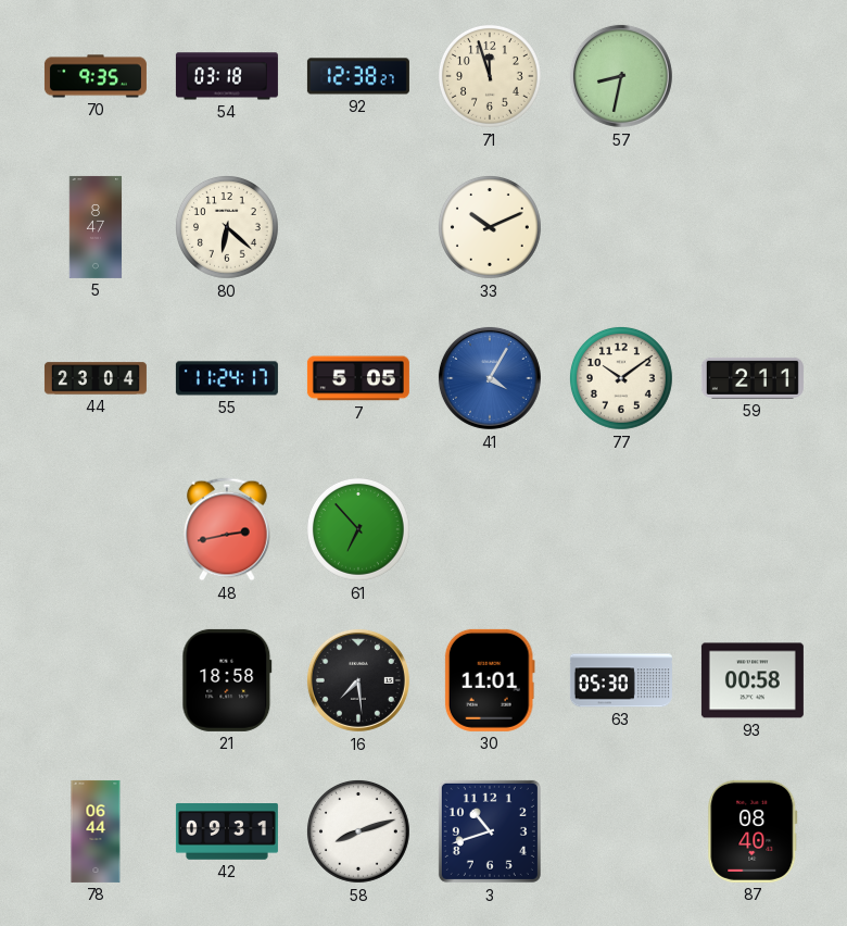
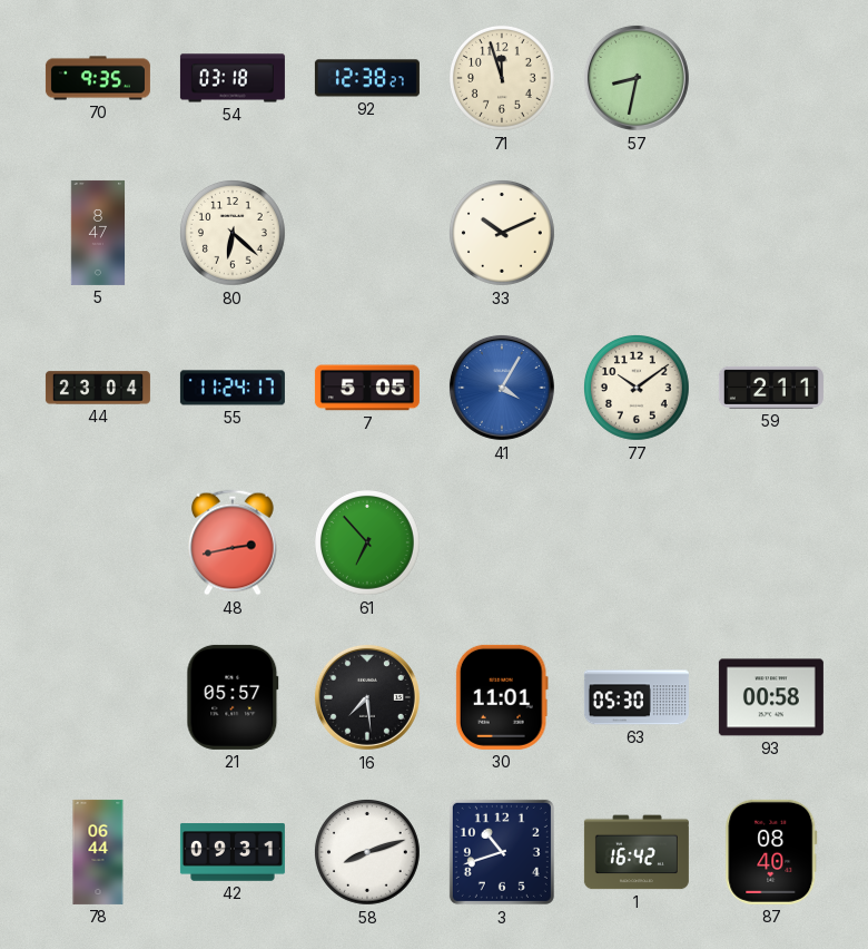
21: 18:58 -> 05:57 (233, 697)
1: none -> 16:42 (637, 852)
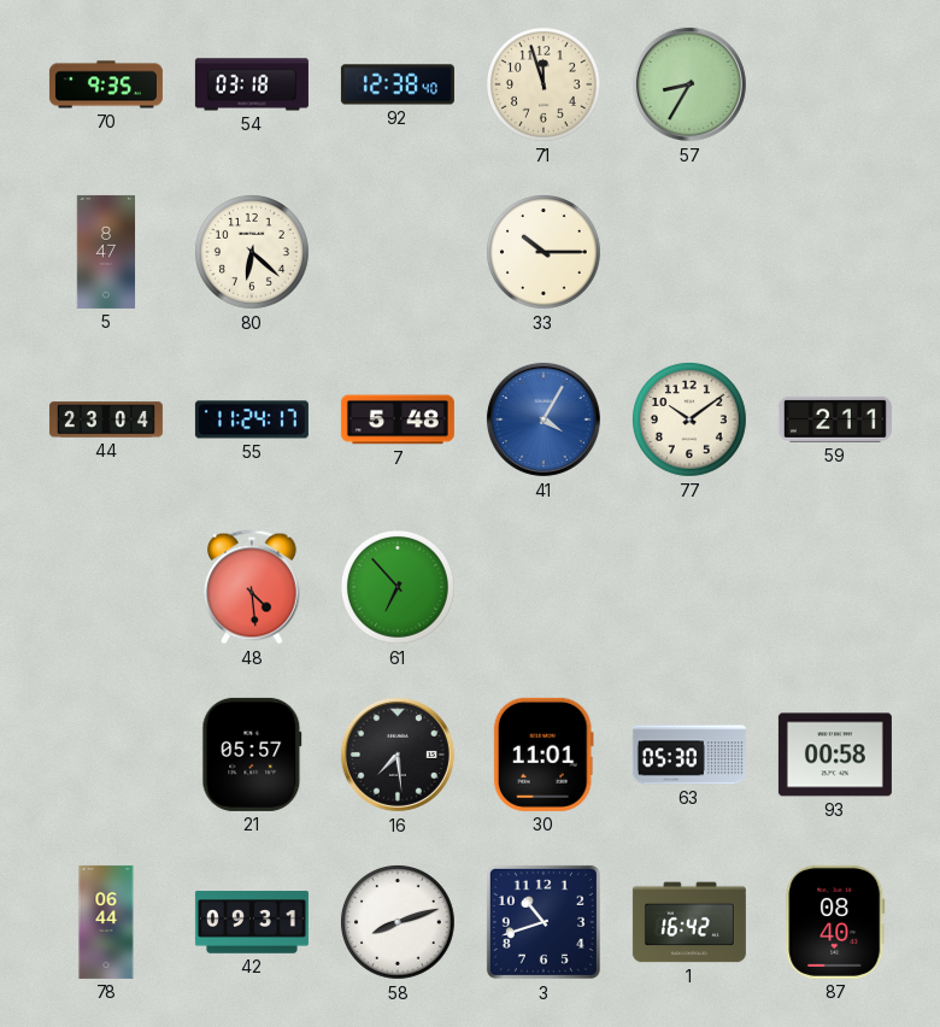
92: 12:38:27 -> 12:38:40 (398, 84)
57: 8:32 -> 8:35 (689, 84)
33: 10:11 -> 10:15 (544, 253)
7: 5:05 -> 5:48 (398, 419)
48: 2:43 -> 4:29 (253, 587)
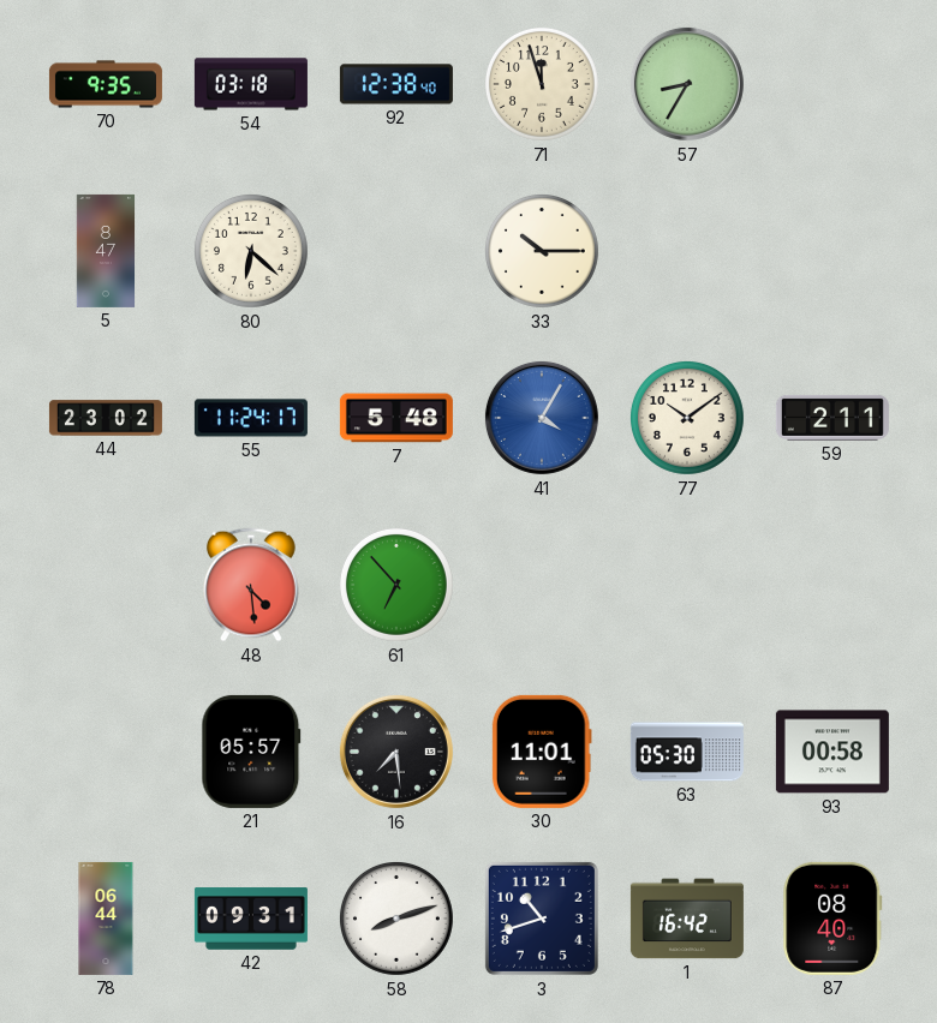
44: 23:04 -> 23:02 (106, 418)
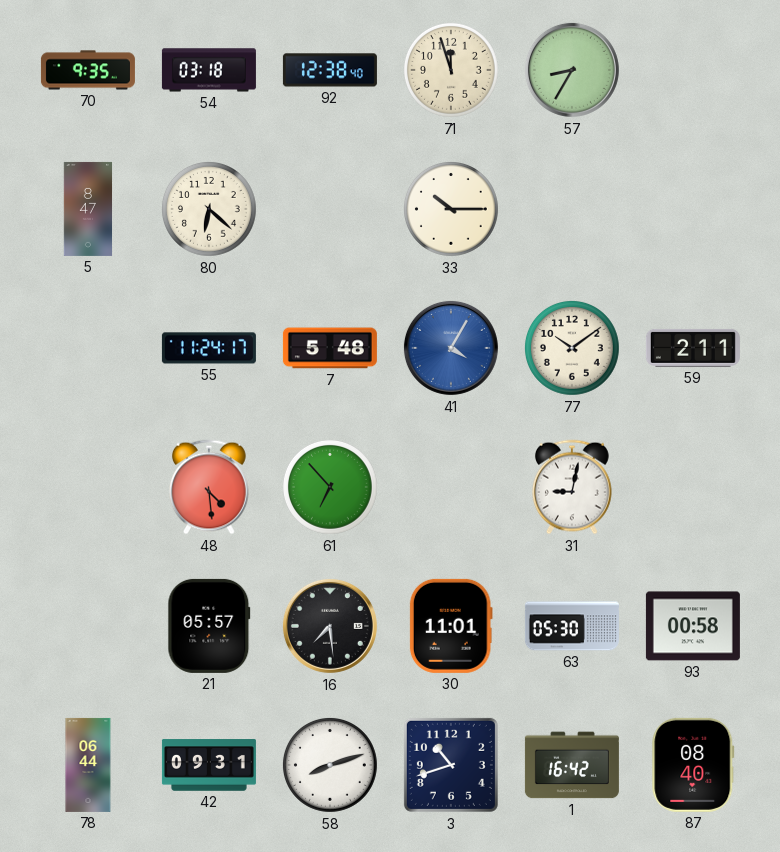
44: 23:02 -> none (106, 418)
31: none -> 9:02 (573, 487)
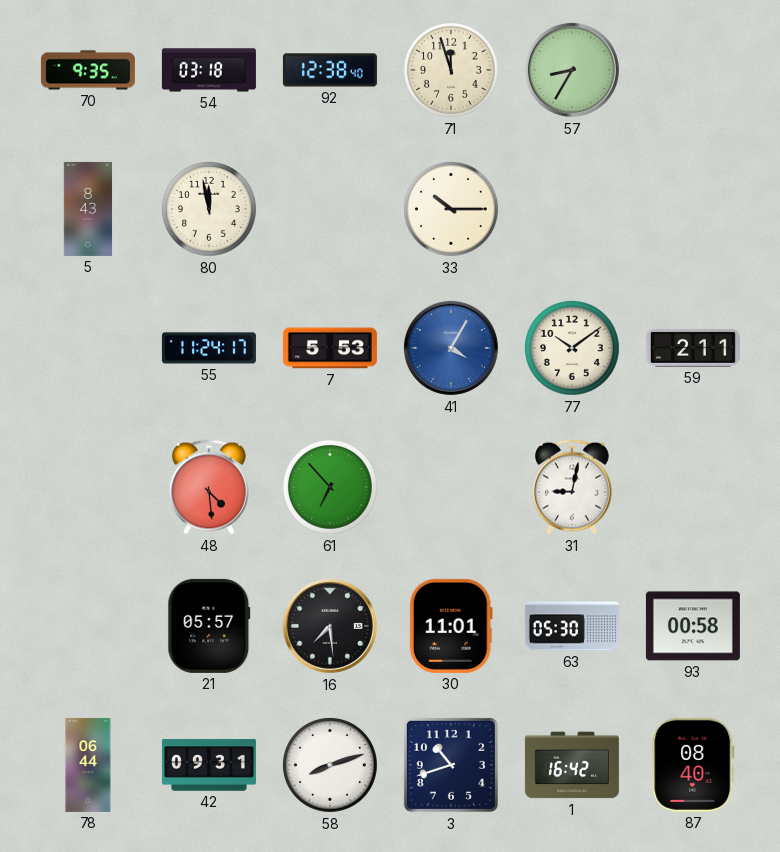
5: 8:47 -> 8:43 (88, 209)
80: 6:22 -> 11:58 (209, 210)
7: 5:48 -> 5:53 (330, 348)
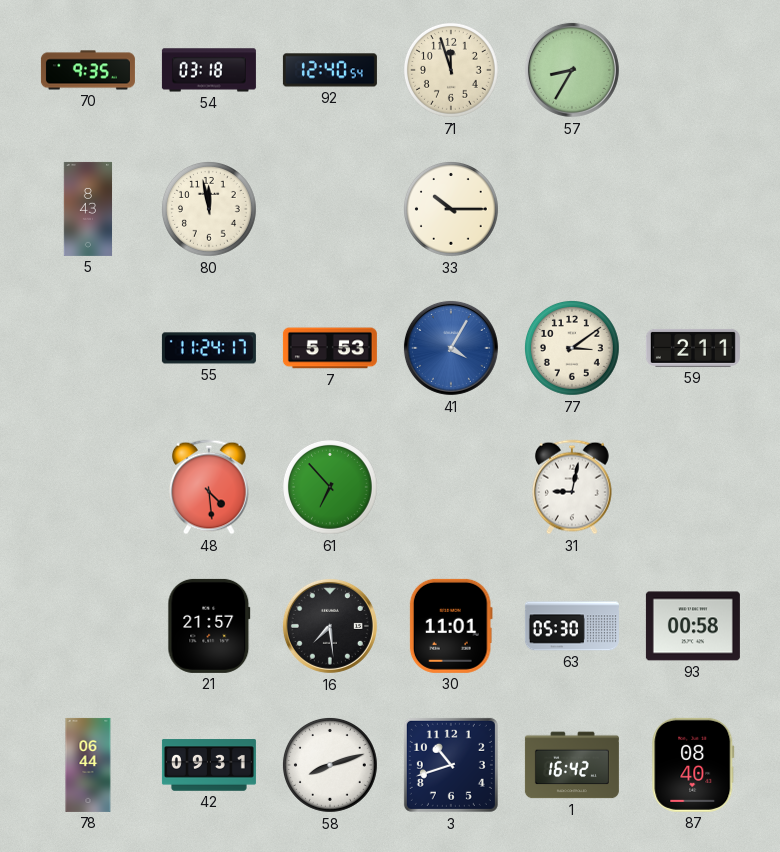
92: 12:38 -> 12:40 (330, 70)
77: 10:09 -> 3:09 (572, 349)
21: 05:57 -> 21:57 (209, 626)
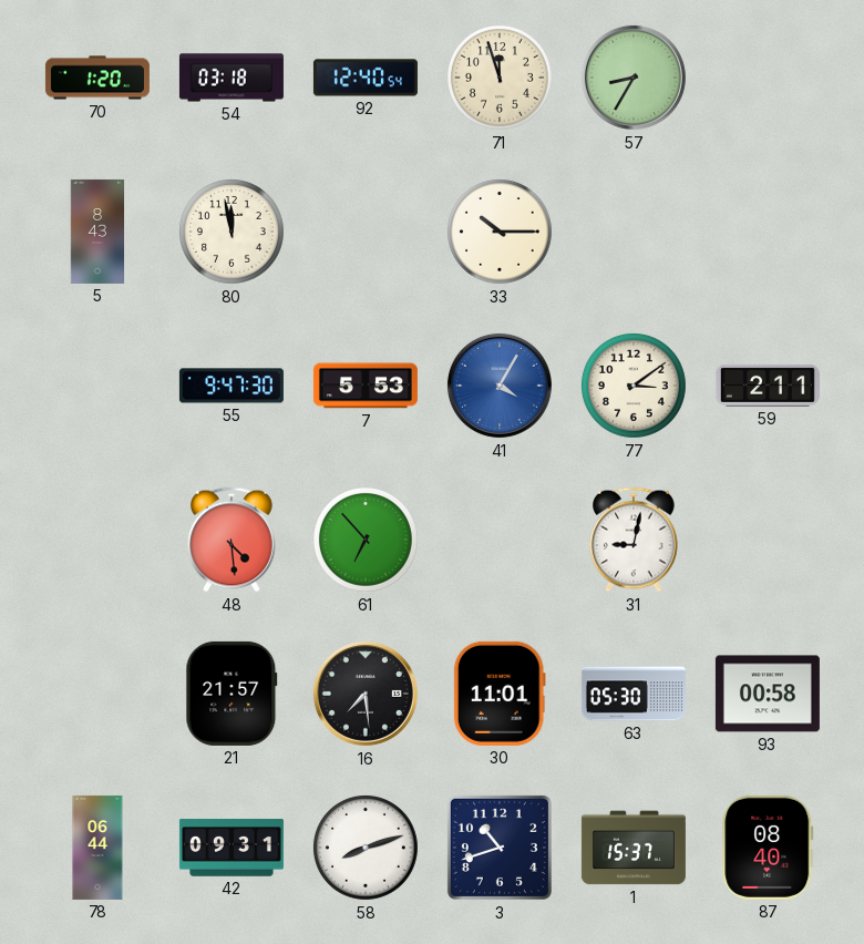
70: 9:35 -> 1:20 (97, 78)
55: 11:24 -> 9:47 (232, 386)
1: 16:42 -> 15:37 (634, 848)
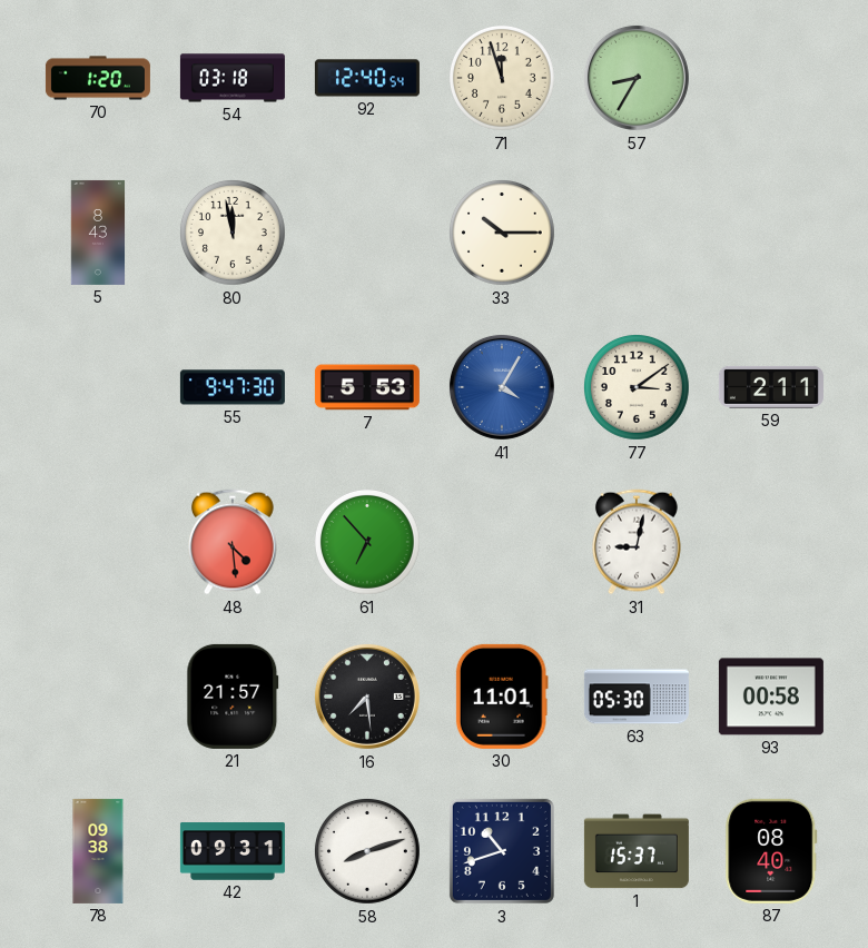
78: 06:44 -> 09:38 (98, 851)
